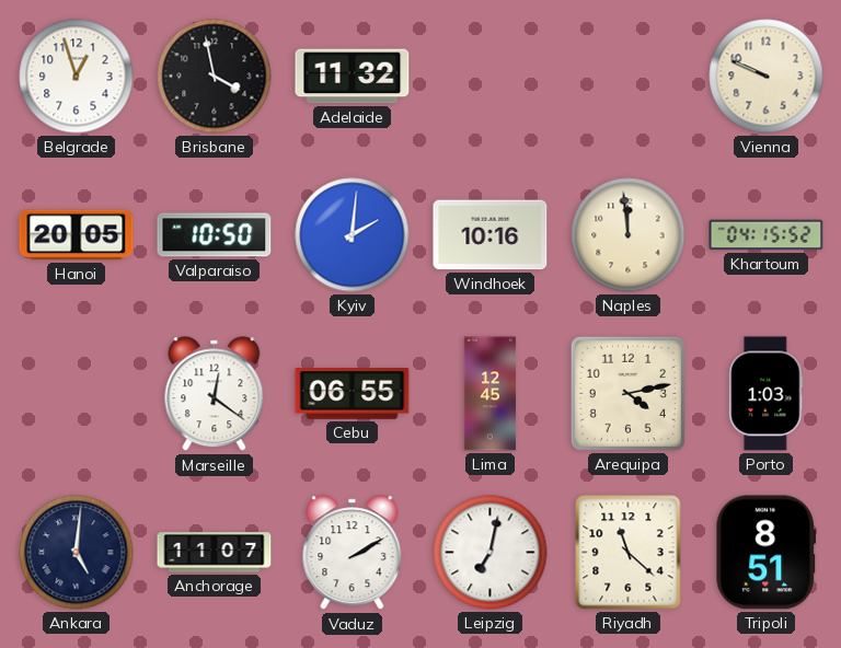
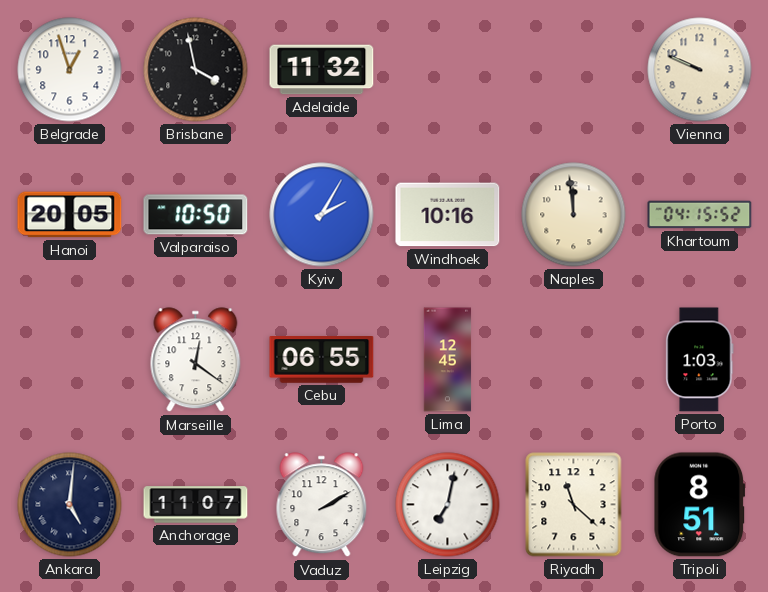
Kyiv: 2:01 -> 2:05 (322, 215)
Arequipa: 4:13 -> none (627, 393)
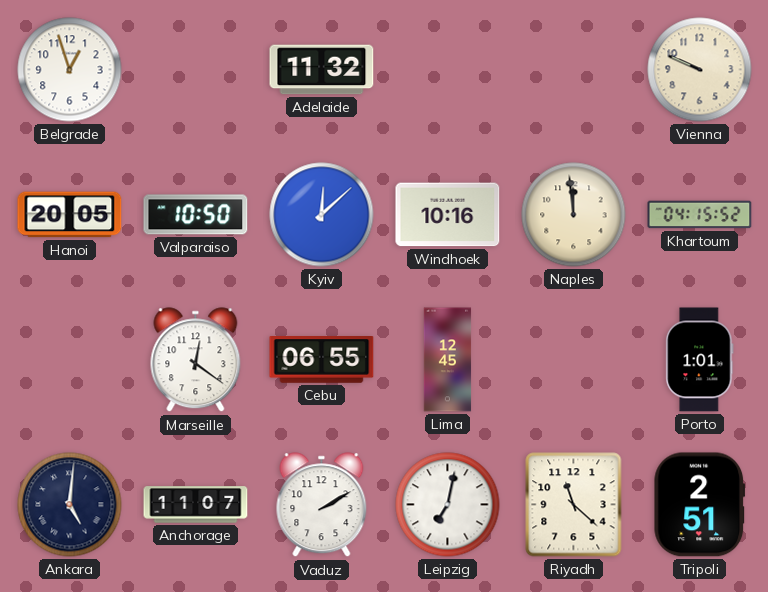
Brisbane: 3:58 -> none (196, 70)
Kyiv: 2:05 -> 12:08 (322, 215)
Porto: 1:03 -> 1:01 (700, 360)
Tripoli: 8:51 -> 2:51 (700, 505)
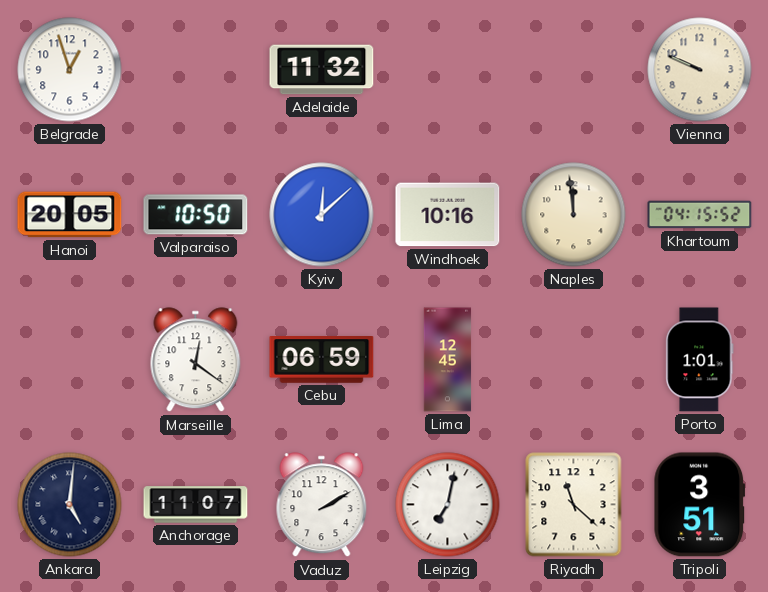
Cebu: 06:55 -> 06:59 (322, 360)
Tripoli: 2:51 -> 3:51 (700, 505)
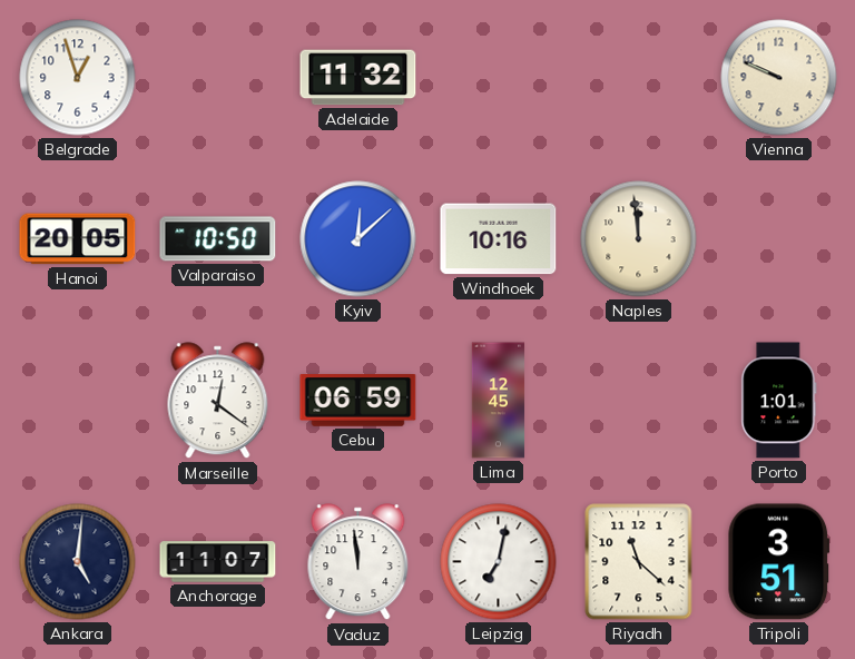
Khartoum: 04:15 -> none (700, 215)
Vaduz: 2:10 -> 11:59 (358, 562)
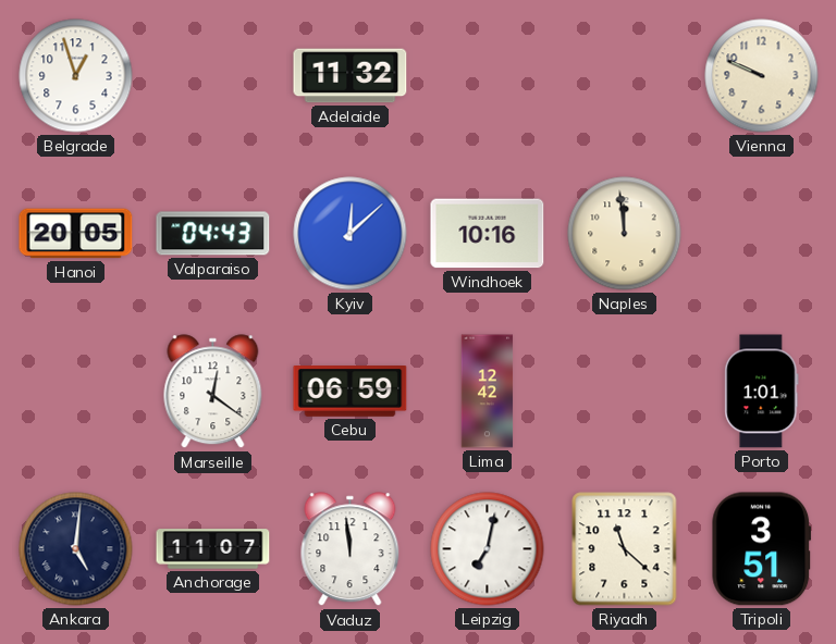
Valparaiso: 10:50 -> 04:43 (213, 234)
Lima: 12:45 -> 12:42 (488, 392)
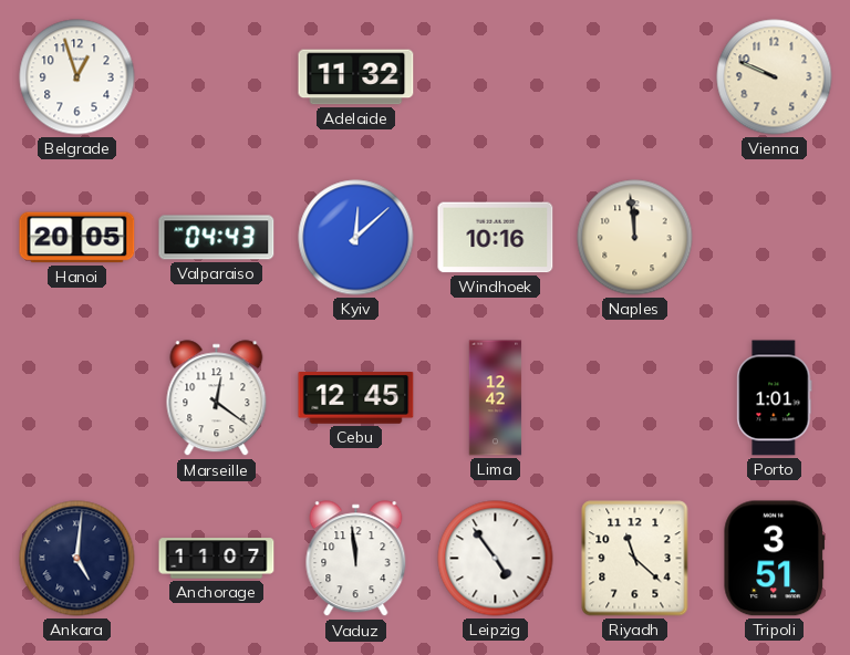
Cebu: 06:59 -> 12:45 (356, 398)
Leipzig: 7:02 -> 4:54 (496, 559)
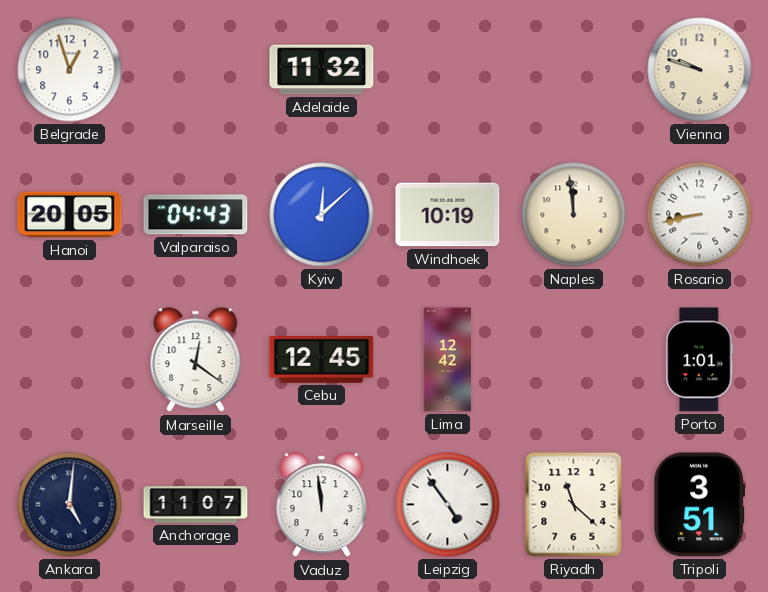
Vienna: 9:49 -> 9:48 (700, 70)
Windhoek: 10:16 -> 10:19 (448, 215)
Rosario: none -> 8:43 (700, 215)
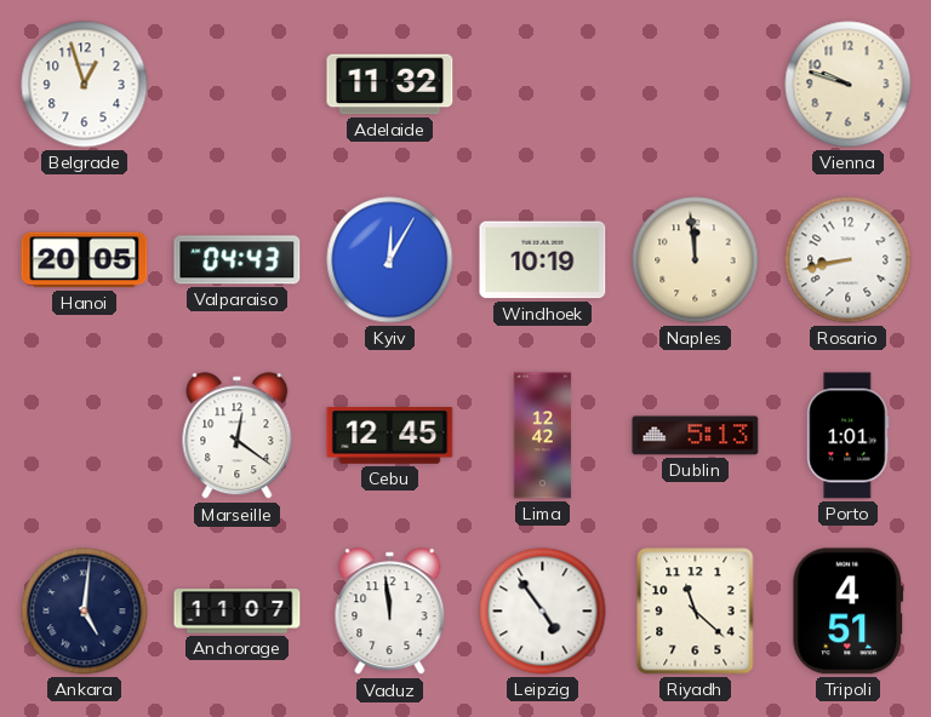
Kyiv: 12:08 -> 12:05 (390, 260)
Dublin: none -> 5:13 (696, 436)
Tripoli: 3:51 -> 4:51 (849, 612)
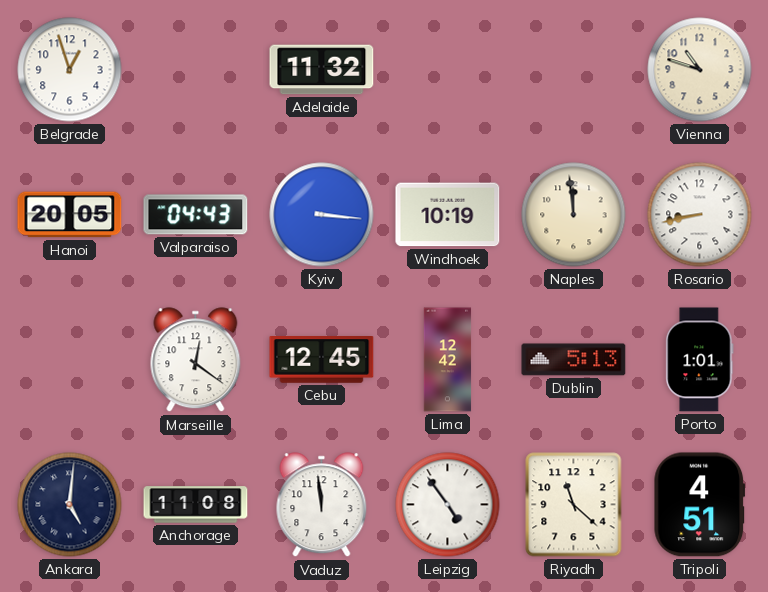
Vienna: 9:48 -> 10:48 (700, 70)
Kyiv: 12:05 -> 3:16 (322, 215)
Anchorage: 11:07 -> 11:08 (196, 505)
